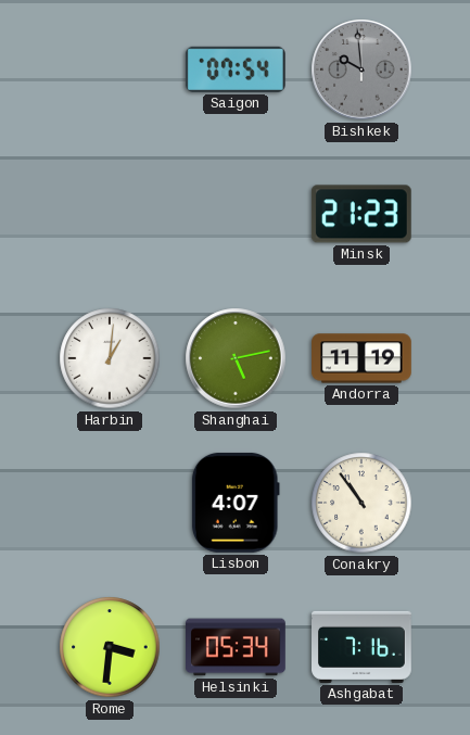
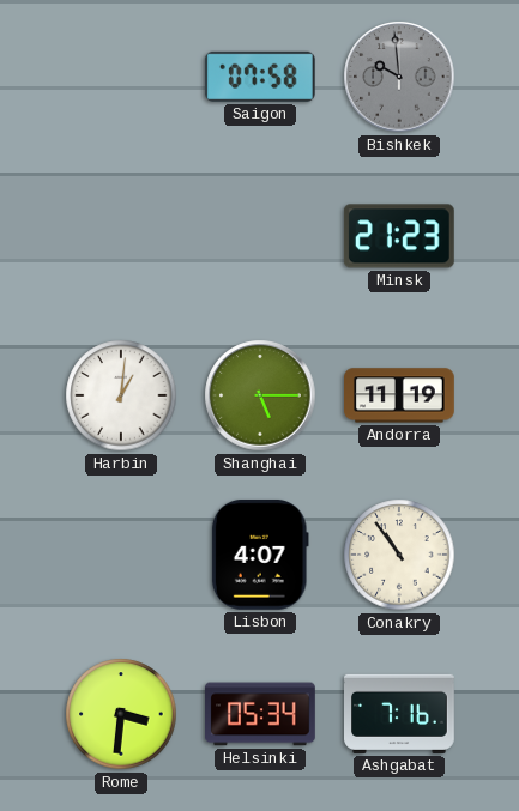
Saigon: 07:54 -> 07:58 (260, 77)
Shanghai: 5:13 -> 5:15 (260, 395)
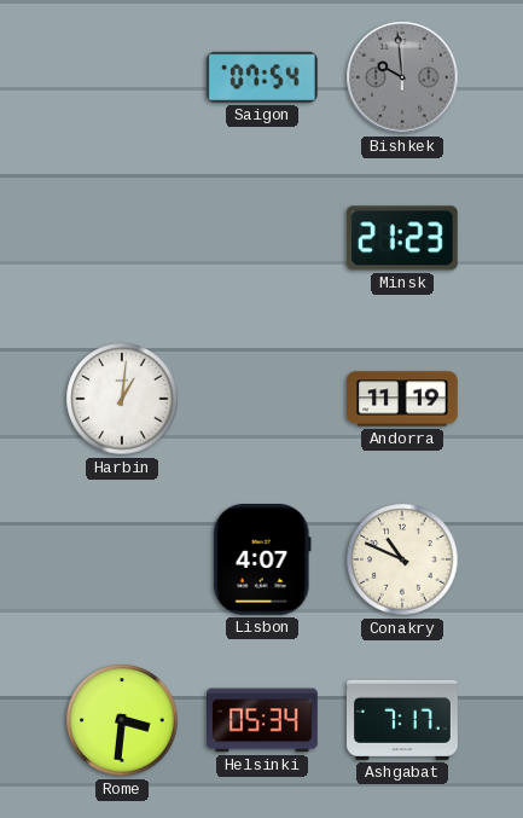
Saigon: 07:58 -> 07:54 (262, 77)
Shanghai: 5:15 -> none (260, 395)
Conakry: 10:54 -> 10:49 (402, 559)
Ashgabat: 7:16 -> 7:17 (403, 720)
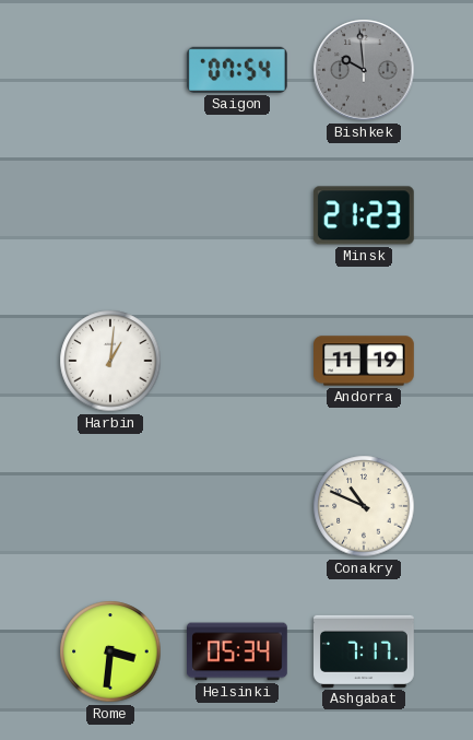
Lisbon: 4:07 -> none (262, 559)
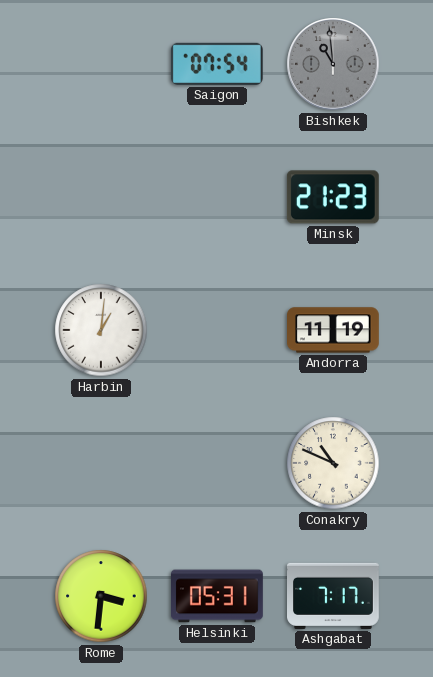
Bishkek: 9:59 -> 10:59 (333, 64)
Helsinki: 05:34 -> 05:31 (218, 596)
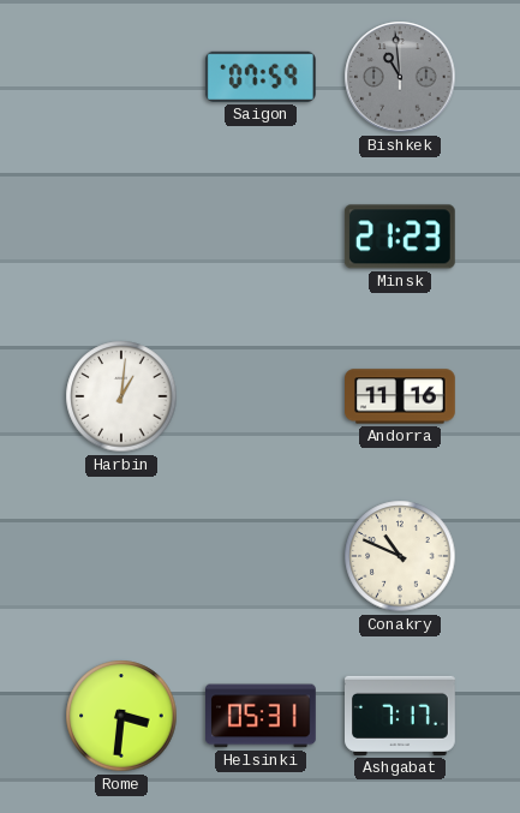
Saigon: 07:54 -> 07:59 (261, 77)
Andorra: 11:19 -> 11:16 (401, 396)
